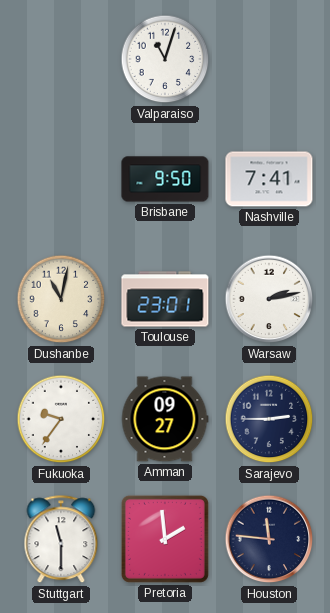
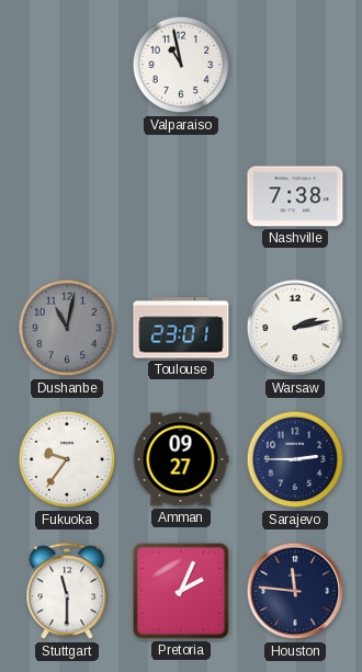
Valparaiso: 11:03 -> 10:58 (181, 65)
Brisbane: 9:50 -> none (165, 179)
Nashville: 7:41 -> 7:38 (295, 196)
Dushanbe dial: cream -> grey (67, 328)
Pretoria: 1:59 -> 2:04 (181, 591)
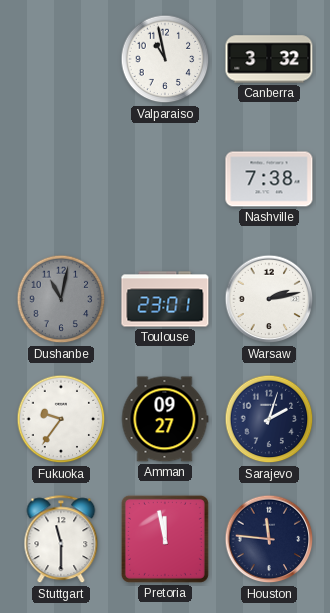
Canberra: none -> 3:32 (269, 59)
Sarajevo: 2:45 -> 2:03 (269, 419)
Pretoria: 2:04 -> 11:58 (165, 539)
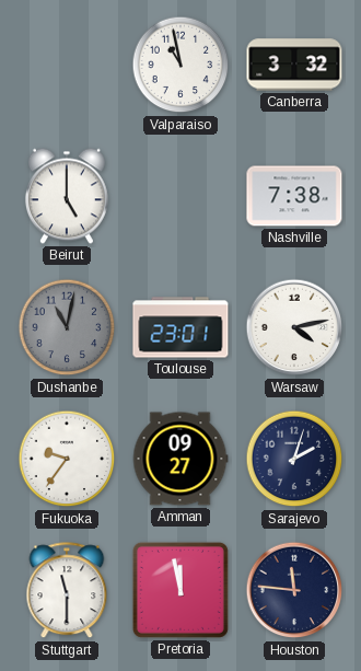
Beirut: none -> 5:00 (67, 196)
Warsaw: 2:13 -> 4:13 (294, 327)
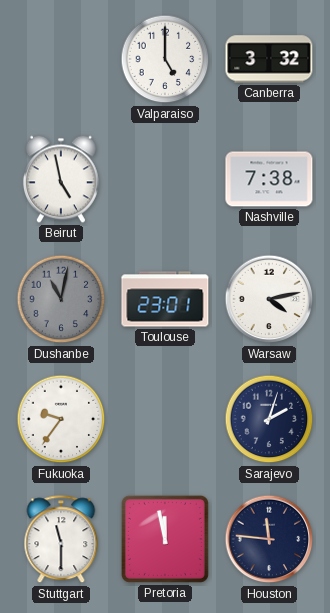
Valparaiso: 10:58 -> 5:00 (165, 59)
Beirut: 5:00 -> 4:58 (61, 179)
Amman: 09:27 -> none (180, 459)
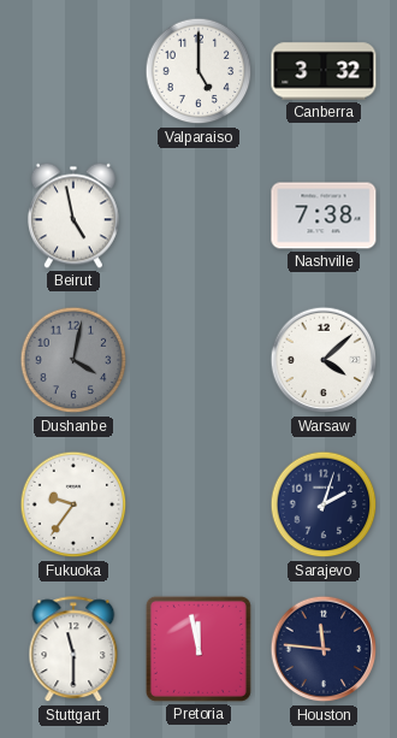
Dushanbe: 11:02 -> 4:02 (73, 360)
Toulouse: 23:01 -> none (165, 299)
Warsaw: 4:13 -> 4:08 (324, 360)
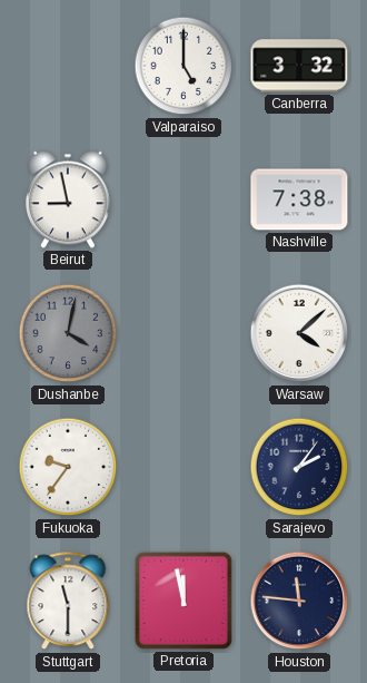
Beirut: 4:58 -> 8:58 (68, 199)
Sarajevo: 2:03 -> 2:06 (299, 467)
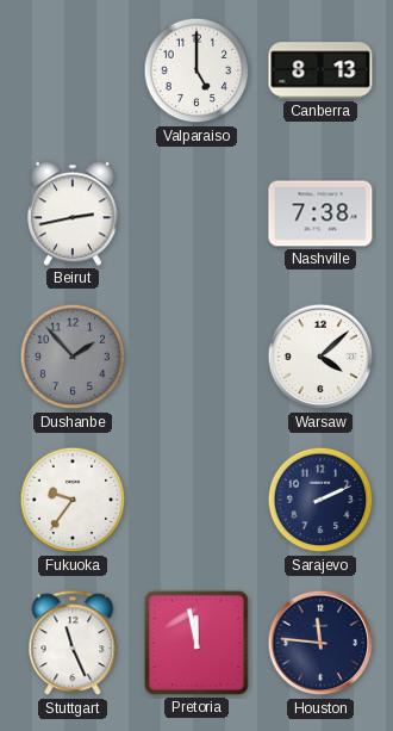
Canberra: 3:32 -> 8:13 (320, 70)
Beirut: 8:58 -> 2:43 (73, 213)
Dushanbe: 4:02 -> 1:53 (73, 357)
Sarajevo: 2:06 -> 2:11 (320, 500)
Stuttgart: 11:30 -> 11:26 (73, 644)
